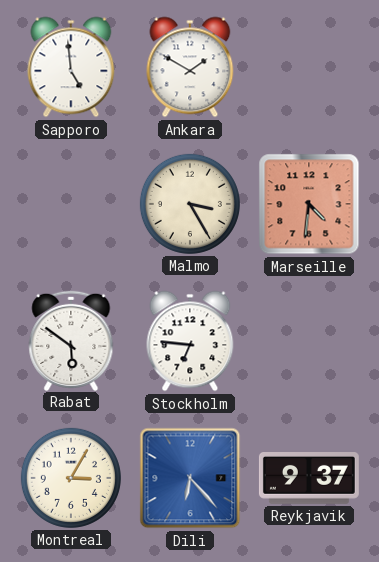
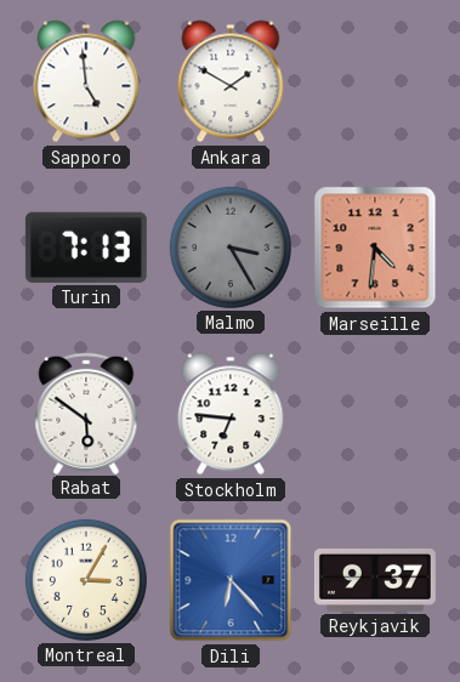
Turin: none -> 7:13 (86, 248)
Malmo dial: cream -> grey (231, 248)
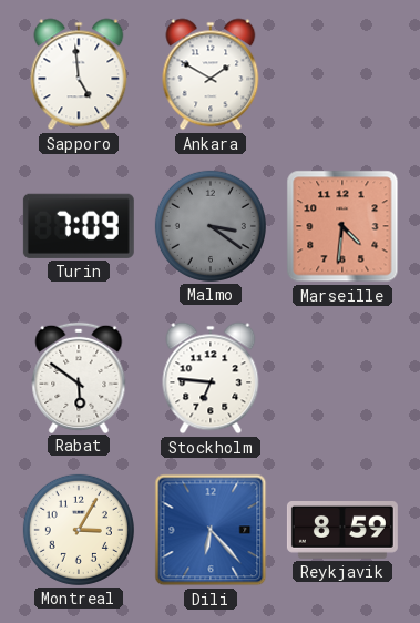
Turin: 7:13 -> 7:09 (79, 226)
Malmo: 3:25 -> 3:21 (211, 226)
Reykjavik: 9:37 -> 8:59 (342, 531)
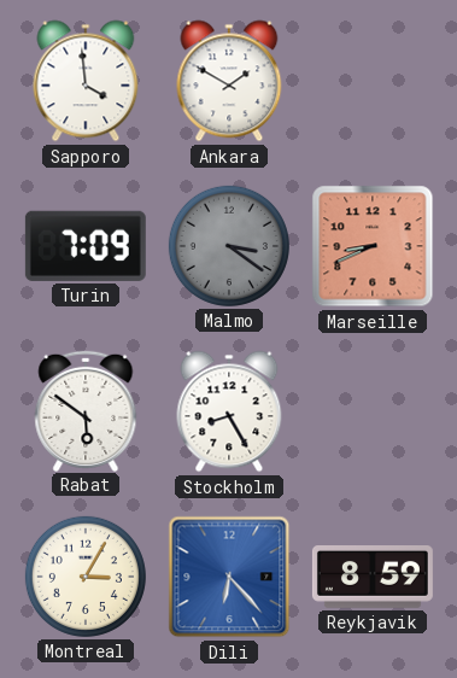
Sapporo: 4:59 -> 3:59 (86, 81)
Marseille: 4:31 -> 8:41 (373, 246)
Stockholm: 6:46 -> 8:25 (229, 411)
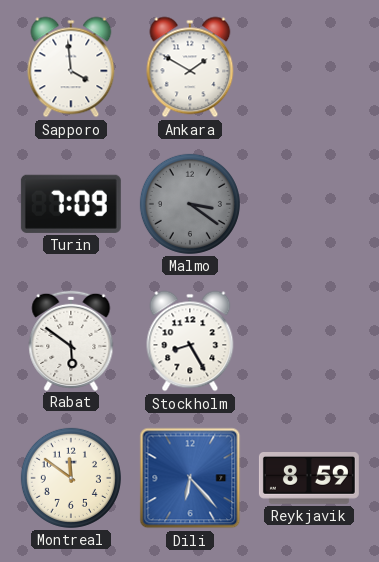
Marseille: 8:41 -> none (373, 246)
Montreal: 3:05 -> 11:51 (71, 478)
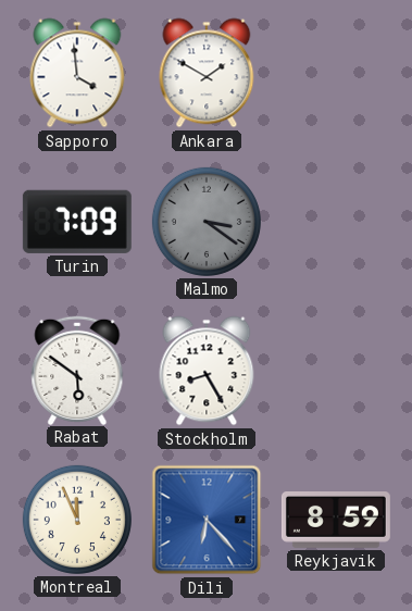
Montreal: 11:51 -> 11:56 (77, 520)
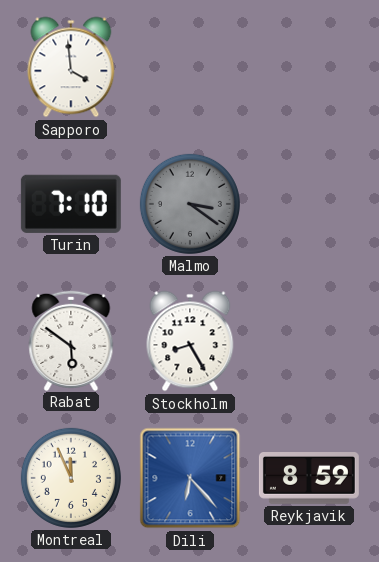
Ankara: 1:50 -> none (207, 73)
Turin: 7:09 -> 7:10 (71, 204)
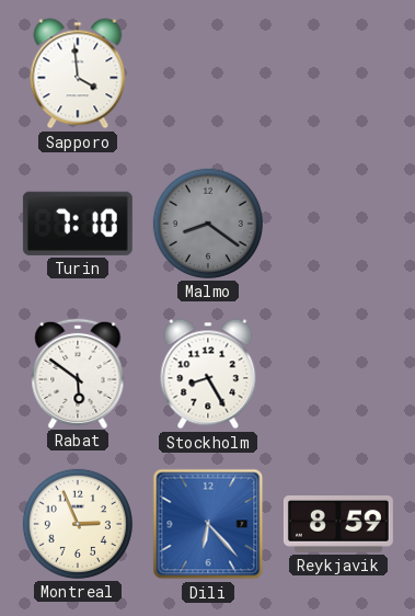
Malmo: 3:21 -> 8:21 (208, 224)
Montreal: 11:56 -> 2:56 (78, 524)
